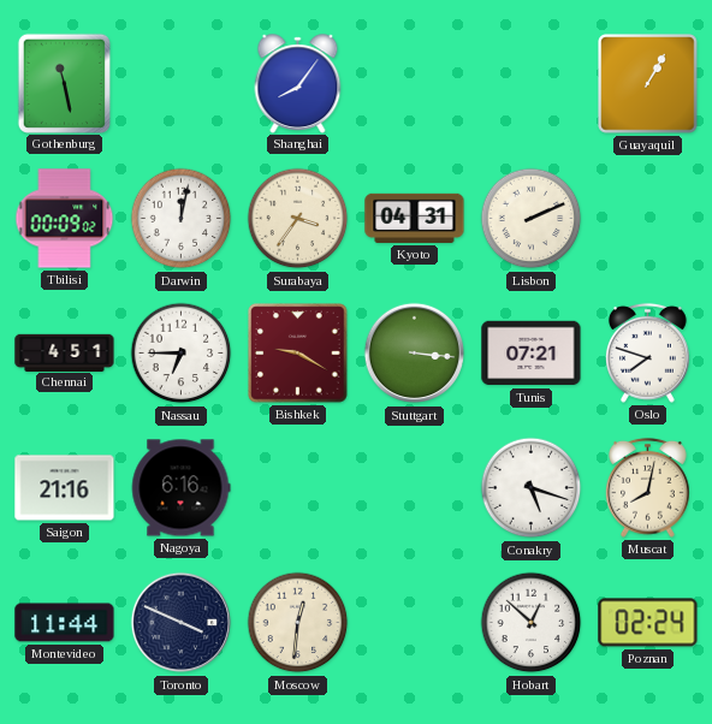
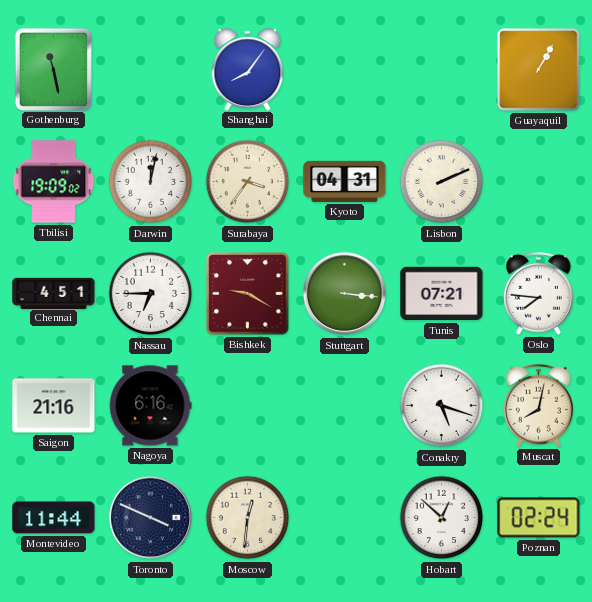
Tbilisi: 00:09 -> 19:09 (54, 182)
Oslo: 7:48 -> 7:46 (538, 293)
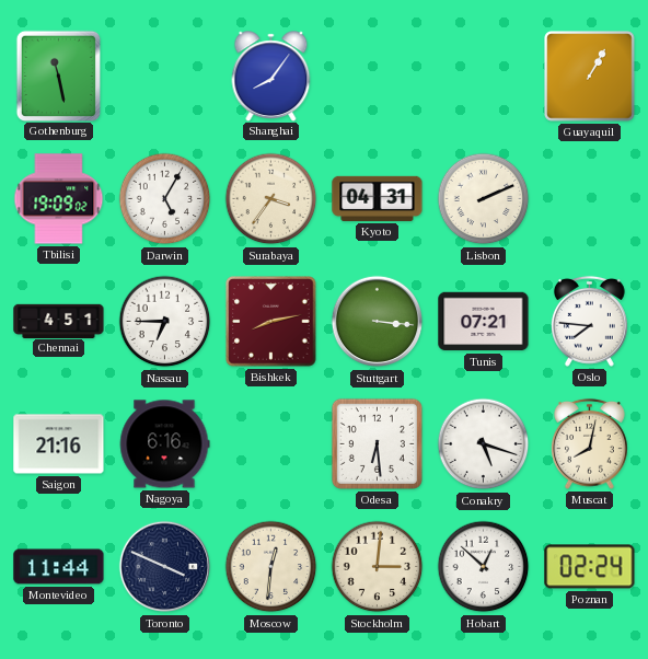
Darwin: 12:02 -> 5:05 (165, 199)
Bishkek: 9:20 -> 8:13 (271, 322)
Odesa: none -> 6:29 (377, 443)
Stockholm: none -> 3:01 (378, 567)
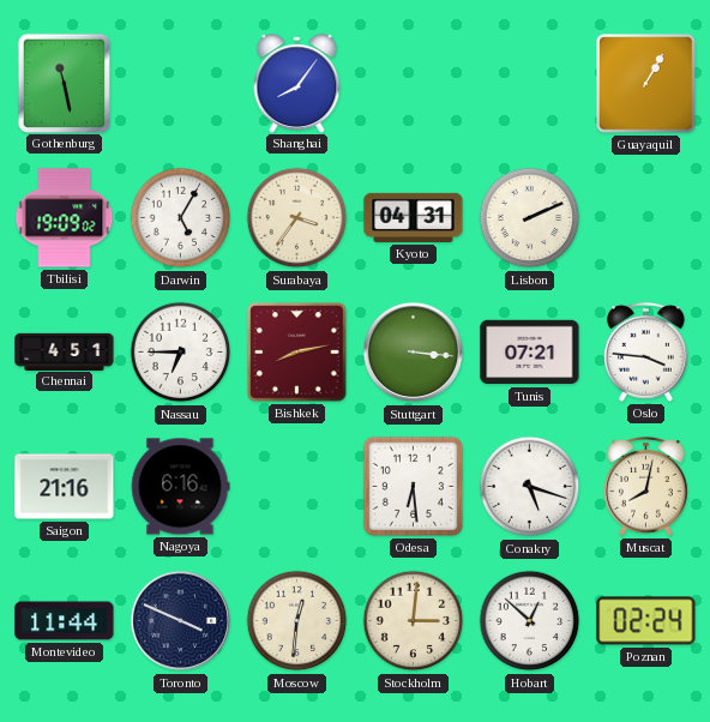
Oslo: 7:46 -> 3:46 (645, 351)
